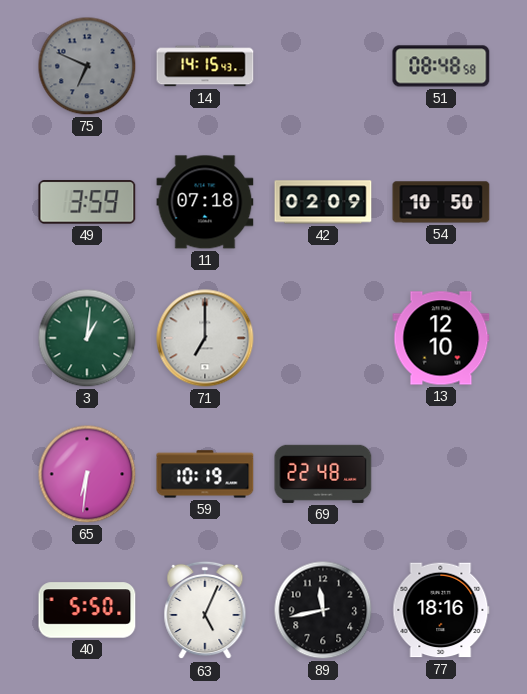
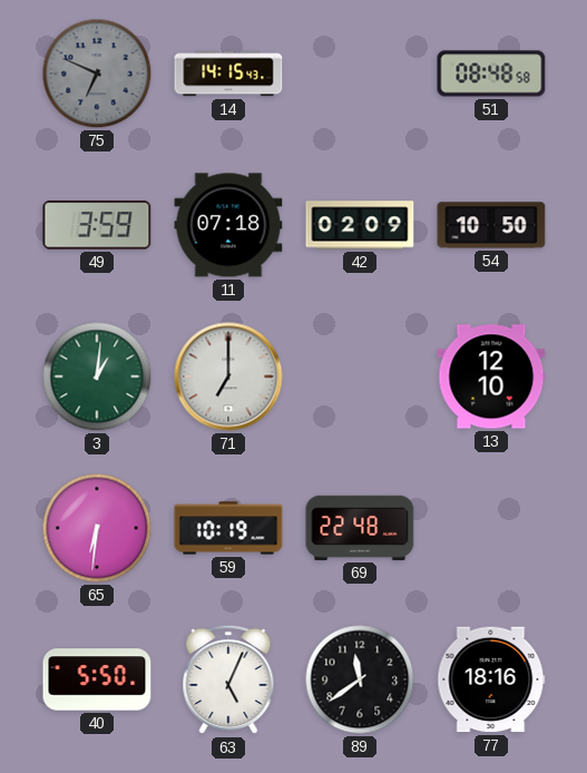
89: 11:43 -> 11:39 (360, 679)
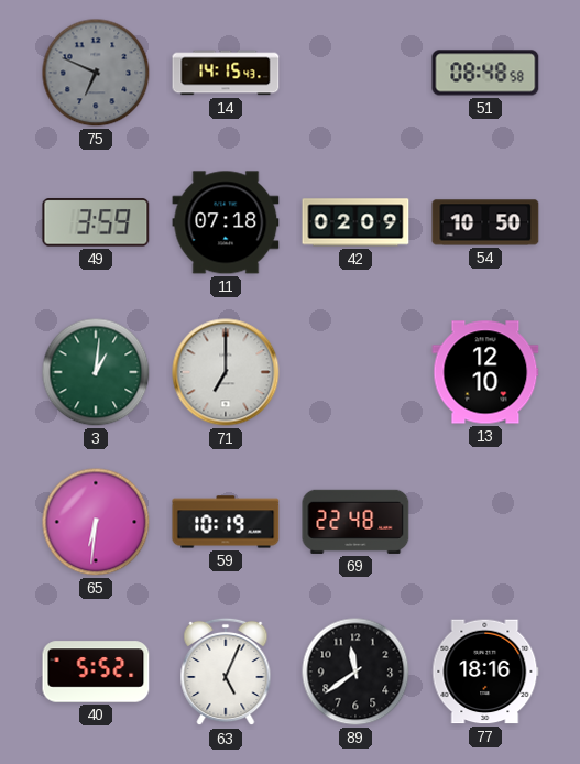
40: 5:50 -> 5:52 (96, 672)
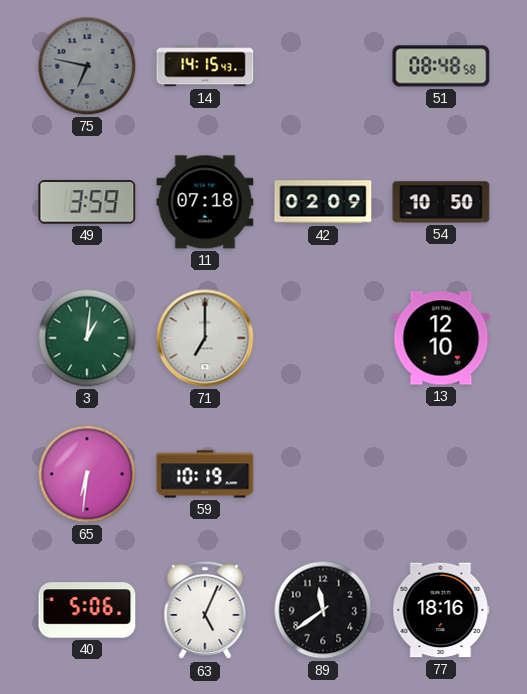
75: 6:49 -> 6:47 (87, 66)
69: 22:48 -> none (355, 522)
40: 5:52 -> 5:06 (87, 610)
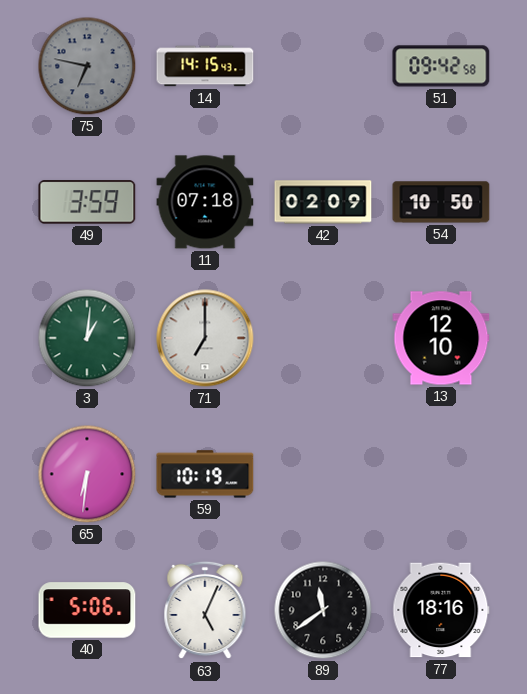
51: 08:48 -> 09:42 (441, 66)
